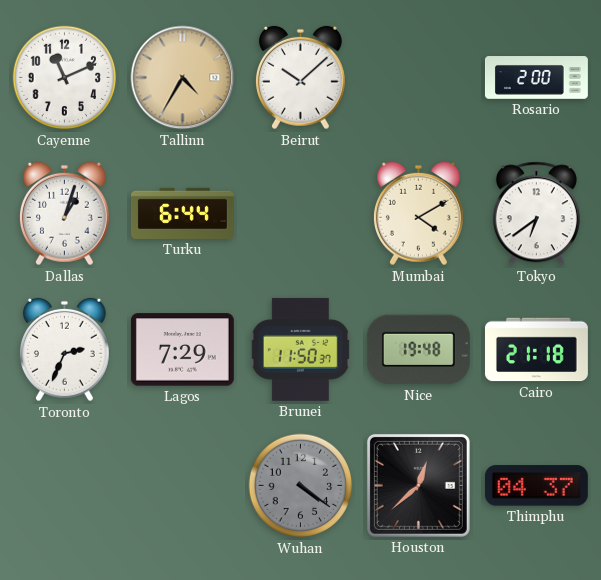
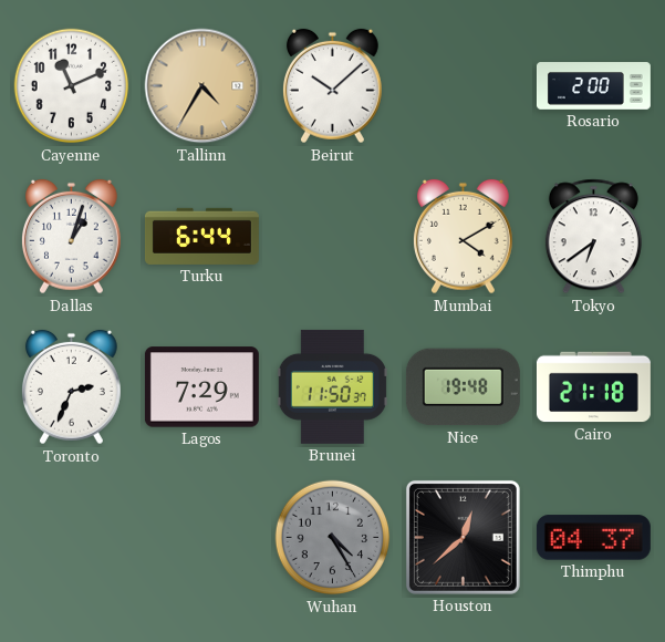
Wuhan: 4:21 -> 4:25 (333, 538)
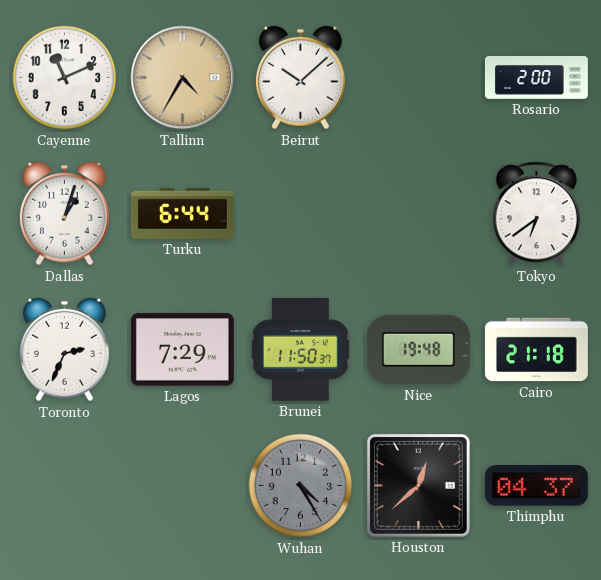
Mumbai: 4:10 -> none (463, 237)
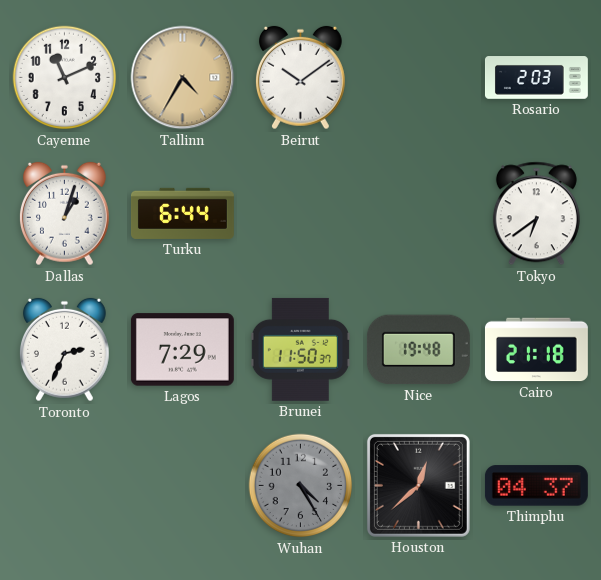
Beirut: 10:08 -> 10:09 (300, 78)
Rosario: 2:00 -> 2:03 (536, 78)
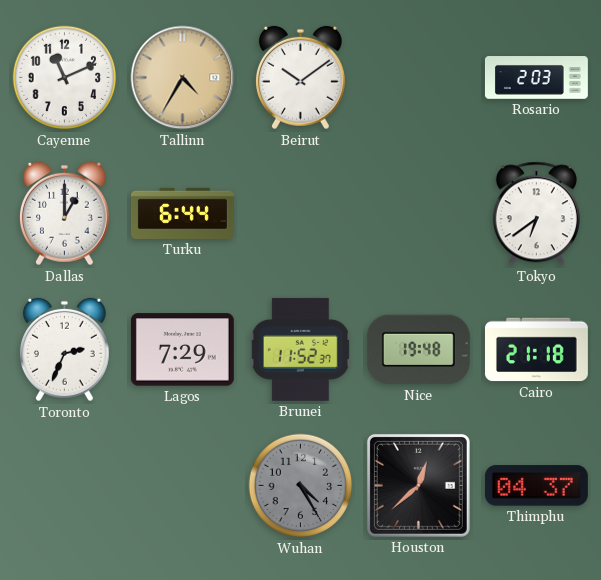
Dallas: 1:03 -> 1:00 (64, 214)
Brunei: 11:50 -> 11:52 (300, 349)
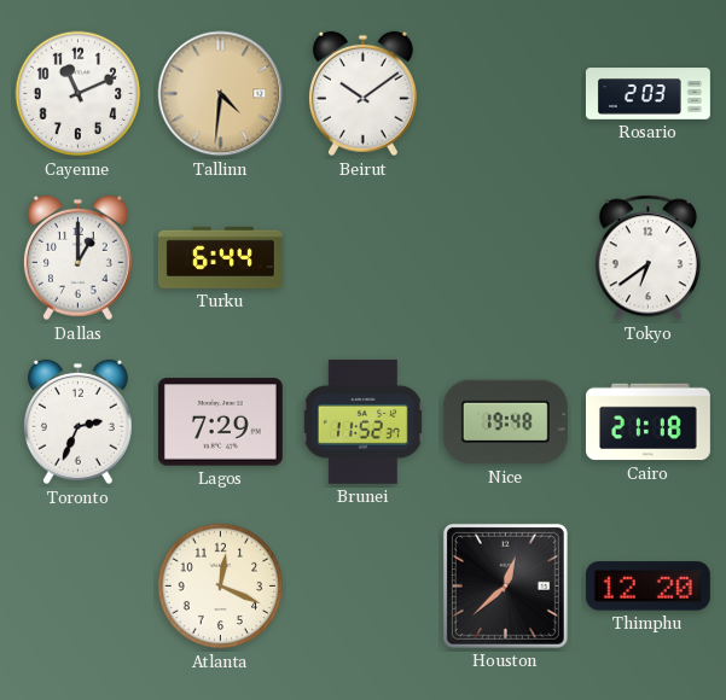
Tallinn: 4:35 -> 4:31 (221, 94)
Atlanta: none -> 12:19 (221, 587)
Wuhan: 4:25 -> none (301, 486)
Thimphu: 04:37 -> 12:20 (647, 587)
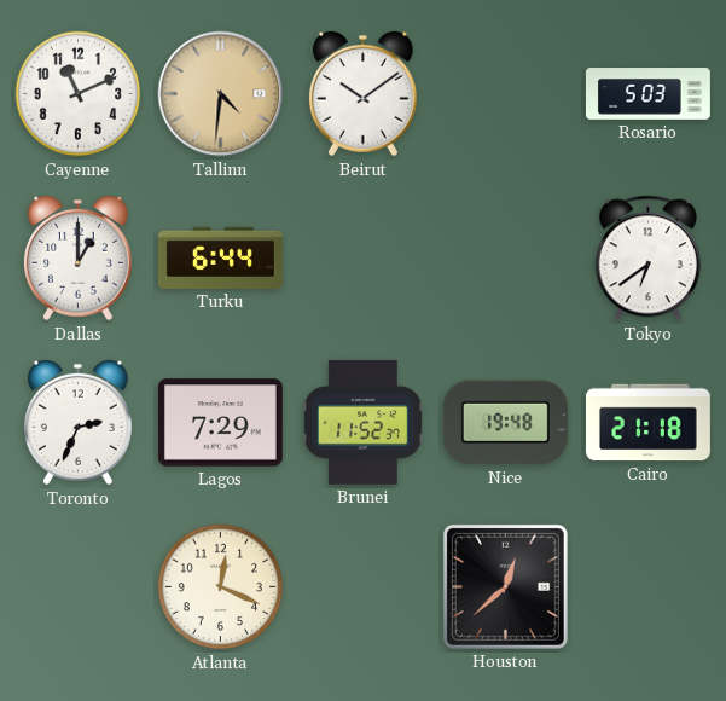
Rosario: 2:03 -> 5:03 (647, 94)
Thimphu: 12:20 -> none (647, 587)
